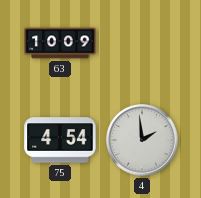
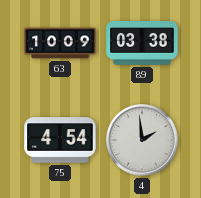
89: none -> 03:38 (142, 43)
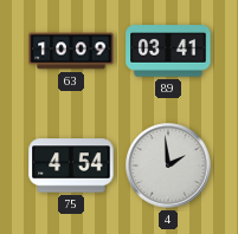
89: 03:38 -> 03:41 (168, 51)
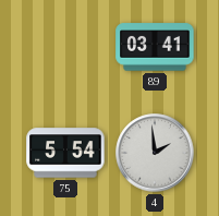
63: 10:09 -> none (71, 51)
75: 4:54 -> 5:54 (65, 153)
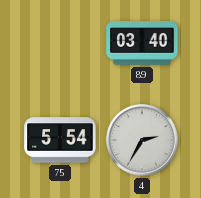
89: 03:41 -> 03:40 (142, 43)
4: 1:59 -> 2:35 (142, 140)
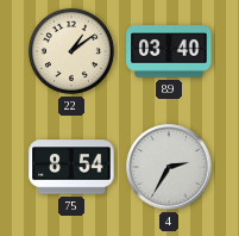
22: none -> 1:09 (71, 51)
75: 5:54 -> 8:54 (71, 167)
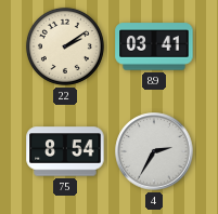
22: 1:09 -> 2:09 (65, 46)
89: 03:40 -> 03:41 (154, 46)
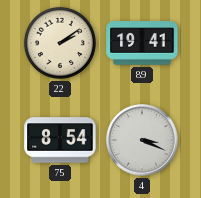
89: 03:41 -> 19:41 (142, 43)
4: 2:35 -> 3:19 (142, 140)
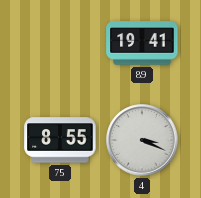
22: 2:09 -> none (60, 43)
75: 8:54 -> 8:55 (60, 140)
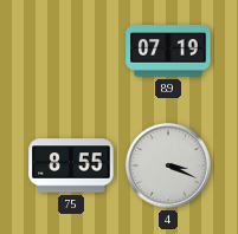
89: 19:41 -> 07:19 (168, 51)
